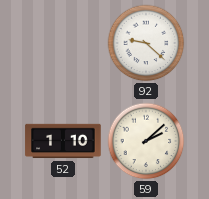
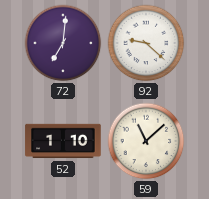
72: none -> 7:01 (63, 43)
59: 2:08 -> 11:08 (146, 141)
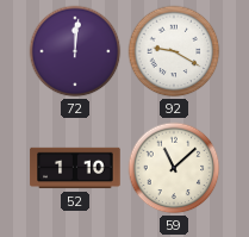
72: 7:01 -> 12:01 (75, 51)
92: 9:22 -> 9:20 (174, 51)
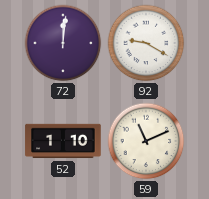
59: 11:08 -> 11:11 (146, 141)
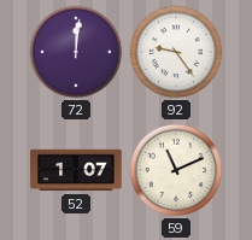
92: 9:20 -> 9:24 (176, 52)
52: 1:10 -> 1:07 (76, 170)
